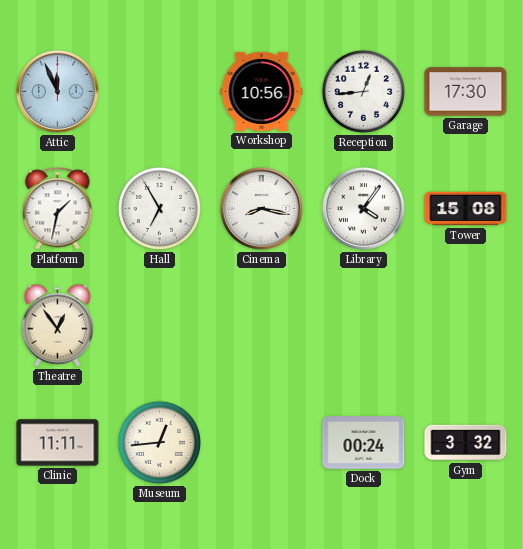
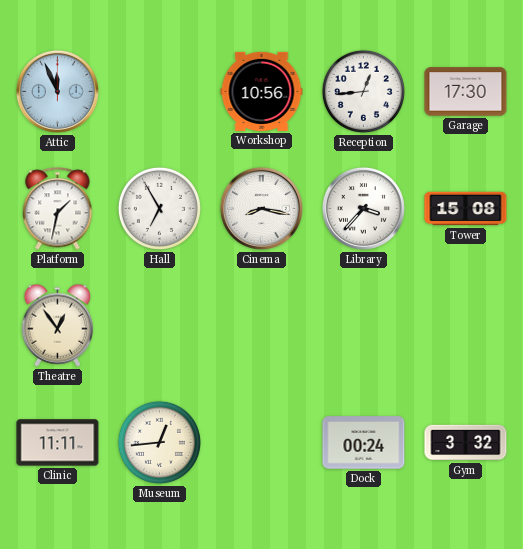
Library: 4:06 -> 3:37 (363, 208)
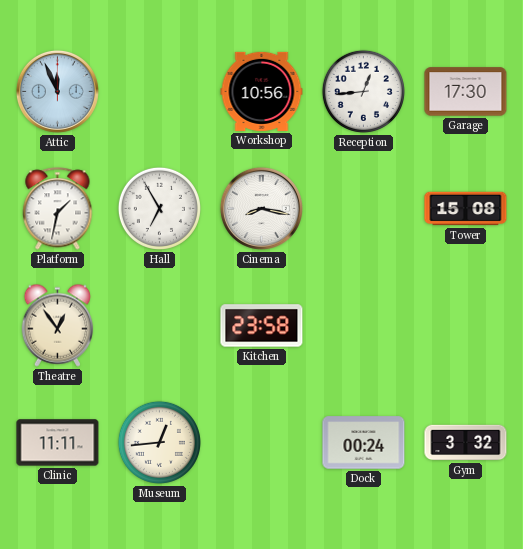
Library: 3:37 -> none (363, 208)
Kitchen: none -> 23:58 (262, 326)
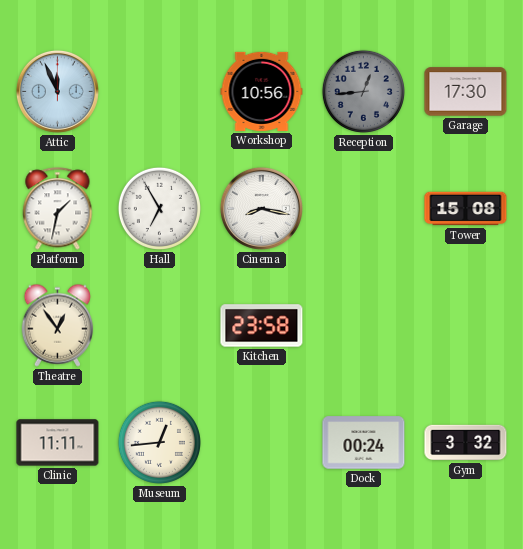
Reception dial: white -> grey (363, 91)
